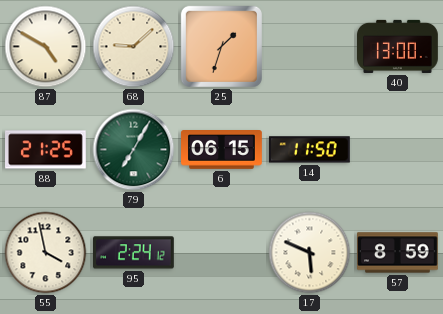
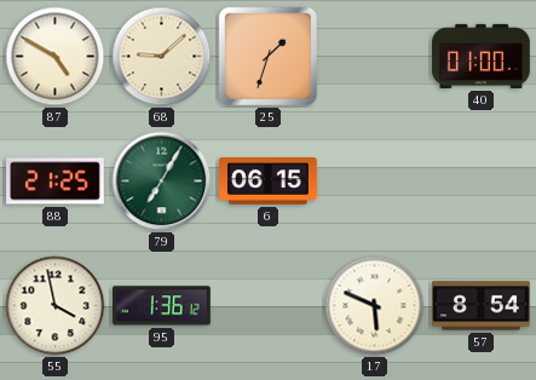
40: 13:00 -> 01:00 (482, 56)
14: 11:50 -> none (309, 150)
95: 2:24 -> 1:36 (162, 306)
57: 8:59 -> 8:54 (482, 306)
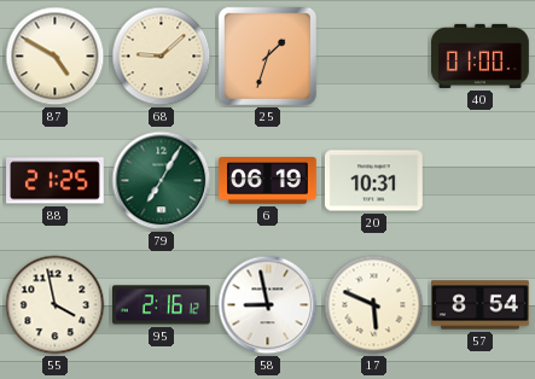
6: 06:15 -> 06:19 (268, 181)
20: none -> 10:31 (373, 181)
95: 1:36 -> 2:16 (162, 305)
58: none -> 8:58 (268, 305)
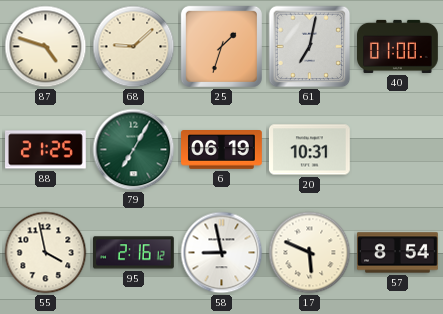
87: 4:50 -> 4:48 (46, 47)
61: none -> 7:02 (310, 47)
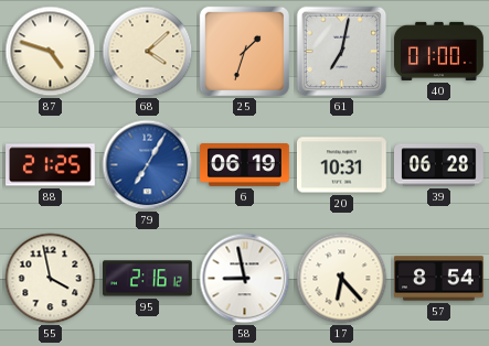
68: 9:08 -> 4:08 (148, 52)
79 dial: green -> blue (148, 165)
39: none -> 06:28 (439, 165)
17: 5:49 -> 6:23 (342, 279)
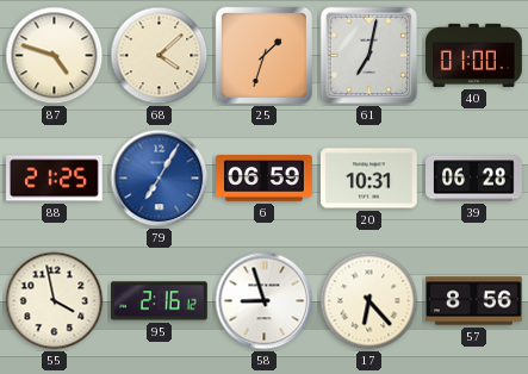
6: 06:19 -> 06:59 (265, 179)
58: 8:58 -> 8:57 (265, 301)
57: 8:54 -> 8:56 (474, 301)
